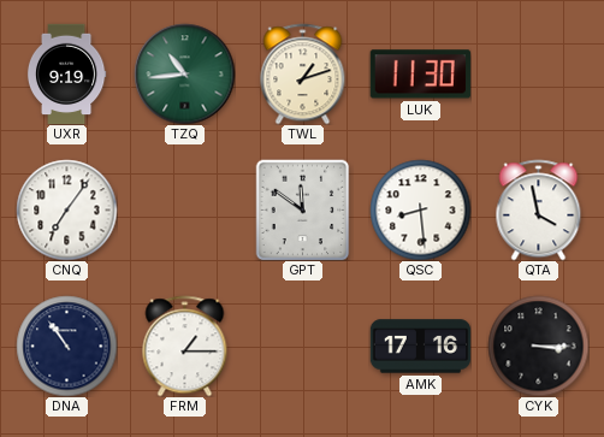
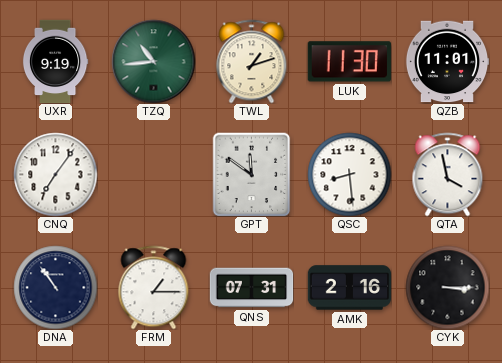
QZB: none -> 11:01 (447, 62)
QNS: none -> 07:31 (251, 288)
AMK: 17:16 -> 2:16 (349, 288)
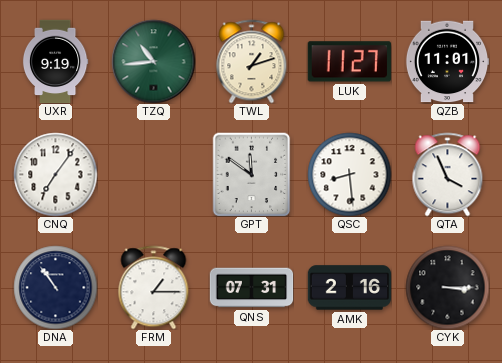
LUK: 11:30 -> 11:27 (349, 62)
QTA: 3:58 -> 3:56 (448, 174)
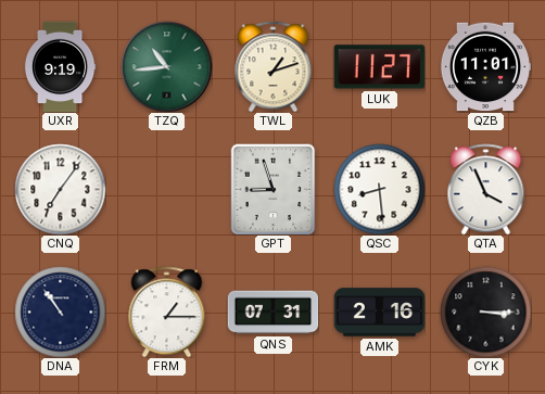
GPT: 11:51 -> 8:57 (274, 189)
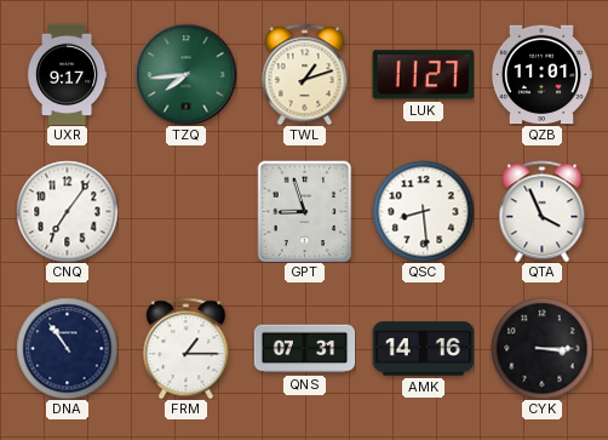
UXR: 9:19 -> 9:17 (67, 74)
TZQ: 10:44 -> 7:44 (185, 74)
AMK: 2:16 -> 14:16 (423, 349)
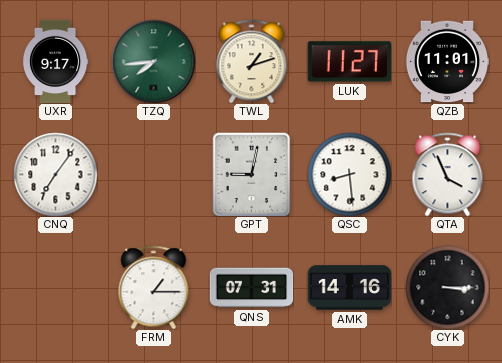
GPT: 8:57 -> 9:02 (252, 174)
DNA: 10:54 -> none (67, 348)
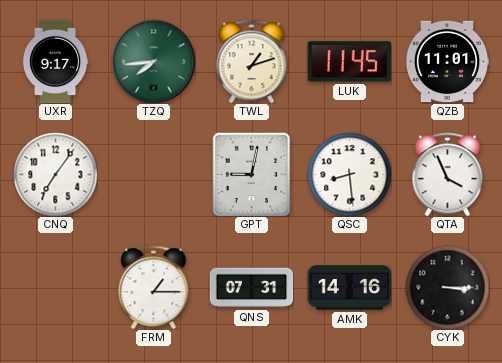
LUK: 11:27 -> 11:45 (349, 62)
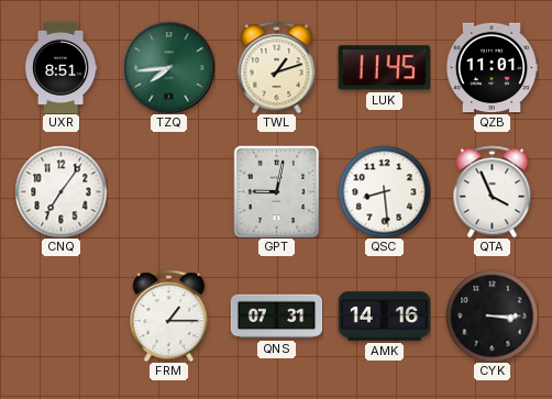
UXR: 9:17 -> 8:51 (60, 67)
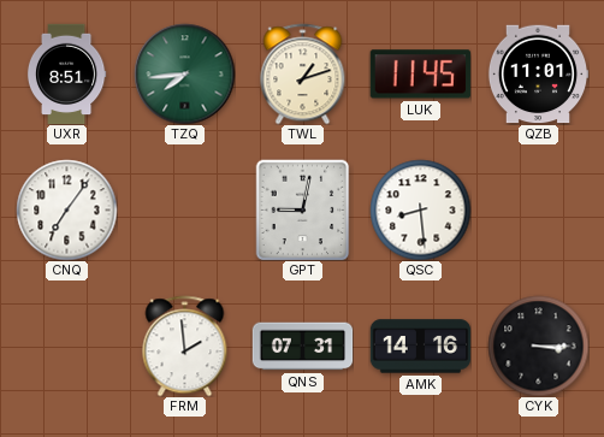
QTA: 3:56 -> none (493, 191)
FRM: 1:15 -> 1:59 (185, 346)
